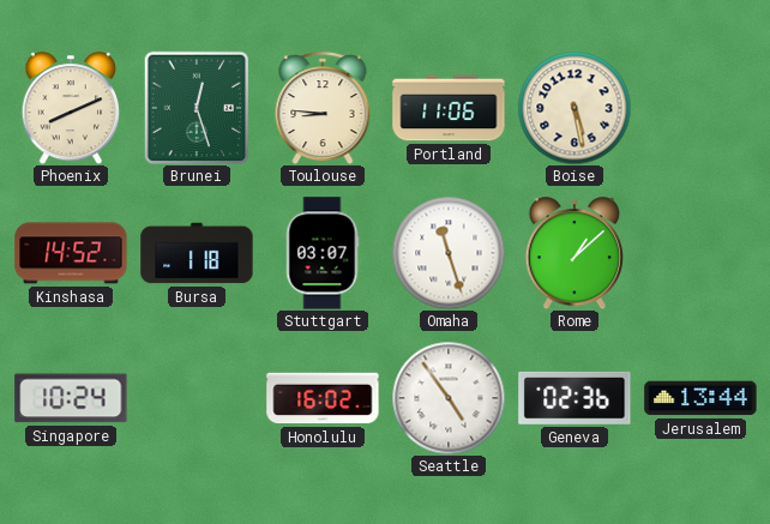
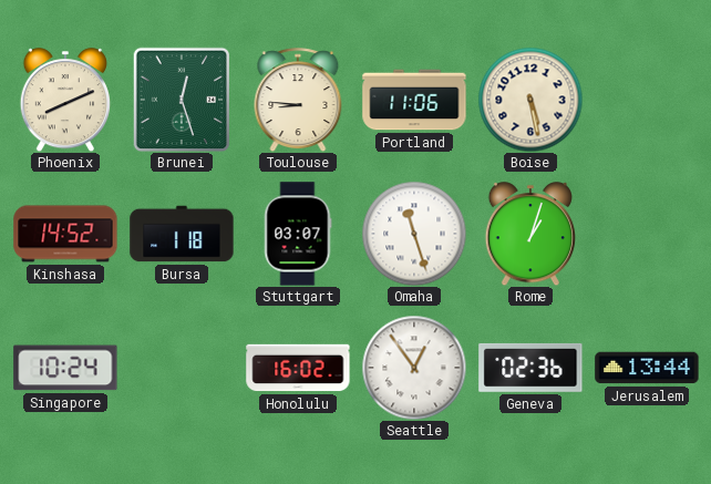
Rome: 1:08 -> 1:03 (530, 234)
Seattle: 4:54 -> 12:54 (414, 368)
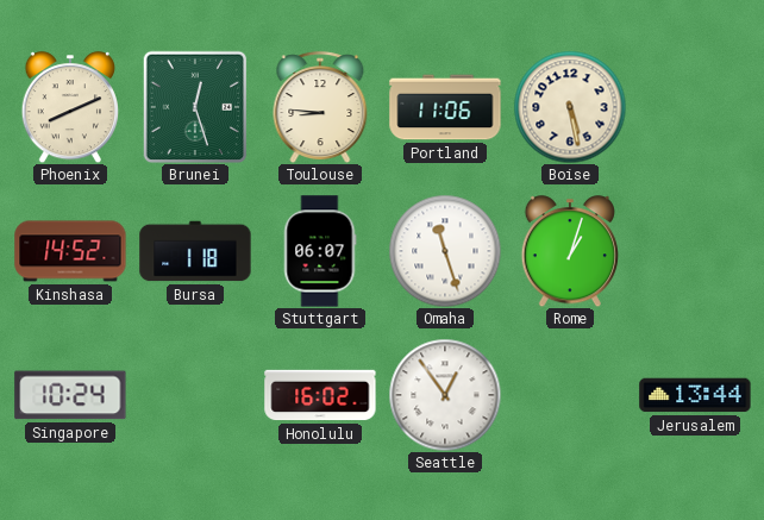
Stuttgart: 03:07 -> 06:07 (320, 251)
Geneva: 02:36 -> none (530, 368)
